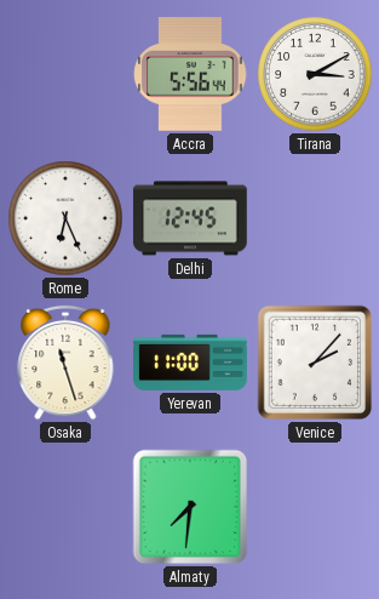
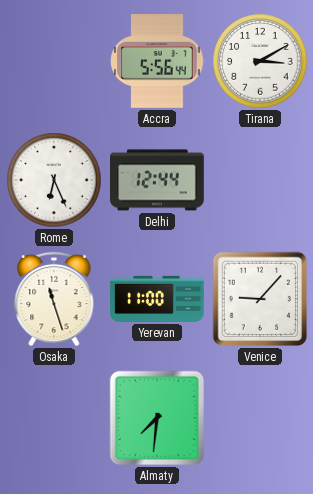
Delhi: 12:45 -> 12:44 (158, 180)
Venice: 2:07 -> 9:07 (260, 299)
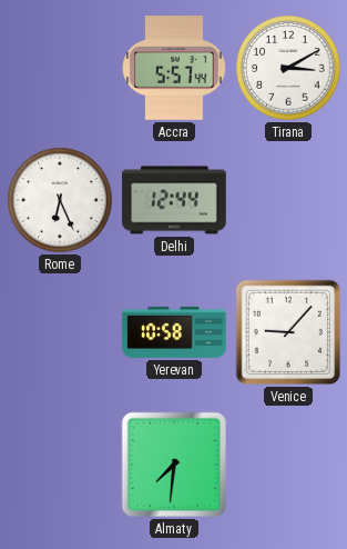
Accra: 5:56 -> 5:57 (174, 69)
Osaka: 11:27 -> none (54, 299)
Yerevan: 11:00 -> 10:58 (174, 332)
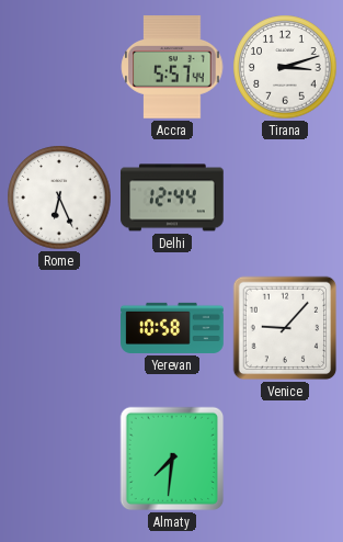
Tirana: 3:10 -> 3:12 (285, 67)
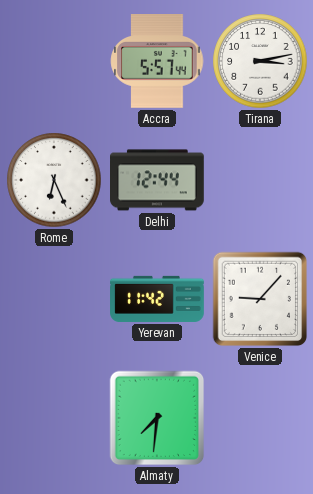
Tirana: 3:12 -> 3:13 (260, 61)
Yerevan: 10:58 -> 11:42 (157, 299)
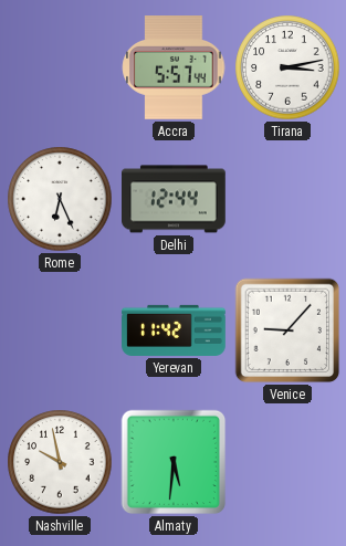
Nashville: none -> 9:58 (60, 462)
Almaty: 7:31 -> 5:31 (174, 462)
